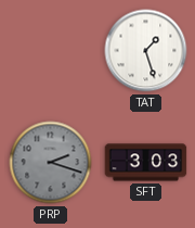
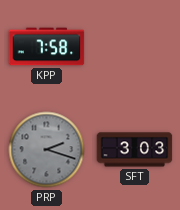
KPP: none -> 7:58 (47, 47)
TAT: 1:27 -> none (146, 51)
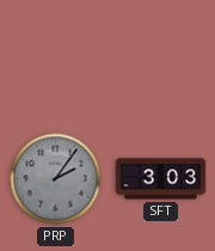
KPP: 7:58 -> none (47, 47)
PRP: 2:18 -> 2:06 (56, 179)
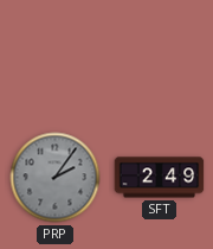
SFT: 3:03 -> 2:49 (160, 178)
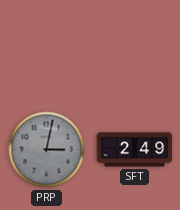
PRP: 2:06 -> 3:02 (47, 150)
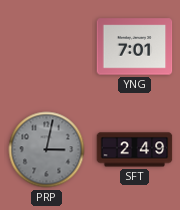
YNG: none -> 7:01 (135, 47)
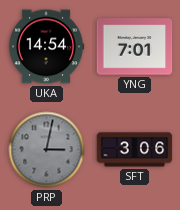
UKA: none -> 14:54 (46, 47)
SFT: 2:49 -> 3:06 (135, 150)
